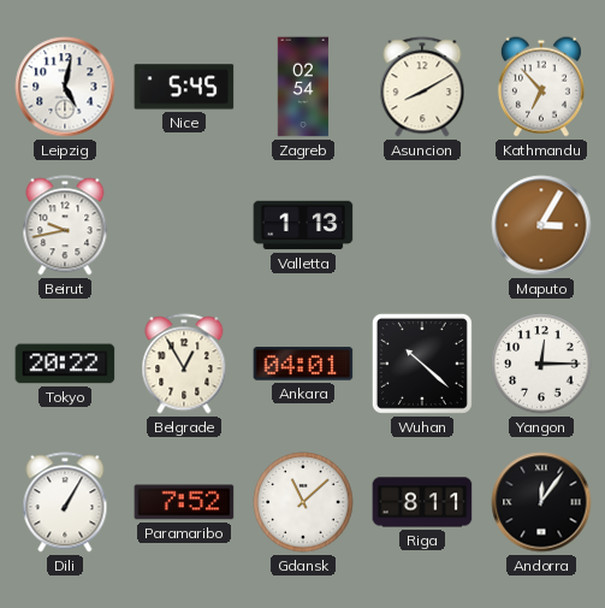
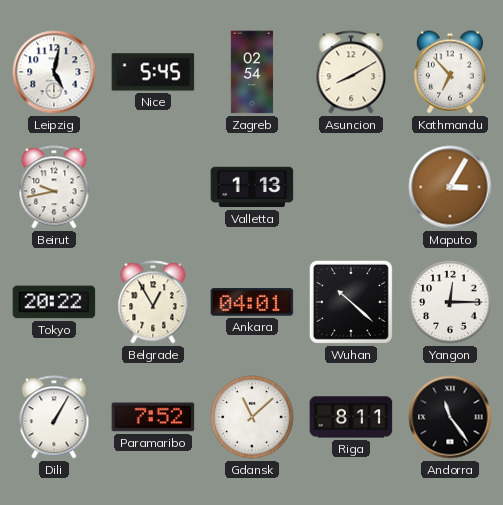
Andorra: 12:06 -> 11:24 (450, 417)
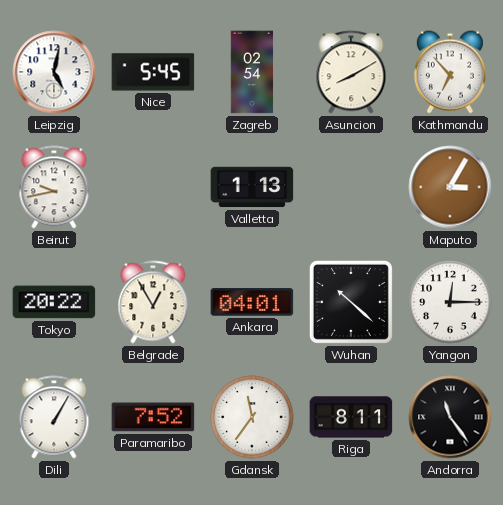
Gdansk: 11:08 -> 11:36 (252, 417)
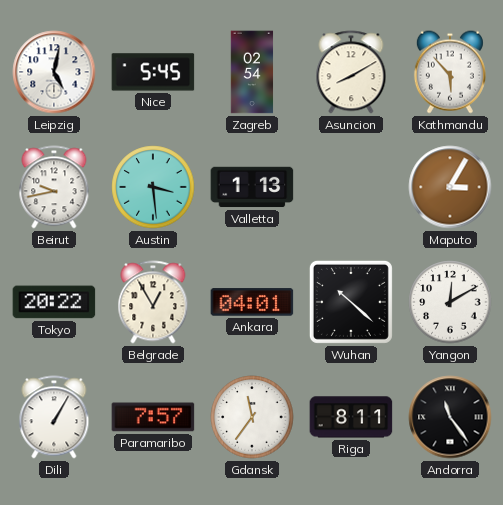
Kathmandu: 6:53 -> 5:53 (450, 72)
Austin: none -> 3:29 (153, 187)
Yangon: 12:15 -> 12:10 (450, 302)
Paramaribo: 7:52 -> 7:57 (153, 417)
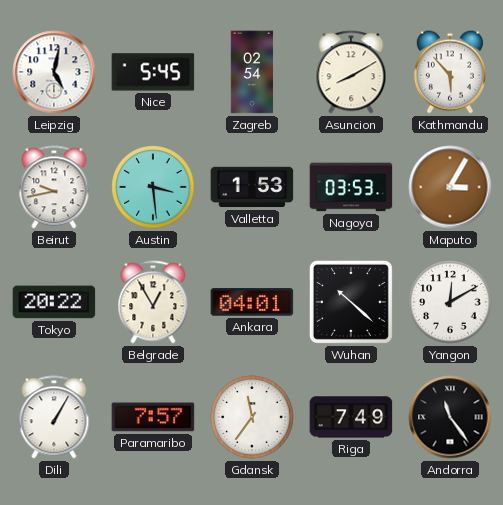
Valletta: 1:13 -> 1:53 (252, 187)
Nagoya: none -> 03:53 (351, 187)
Riga: 8:11 -> 7:49 (351, 417)
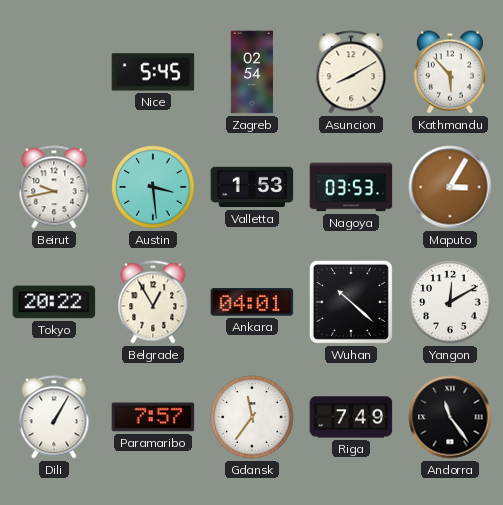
Leipzig: 5:02 -> none (54, 72)
